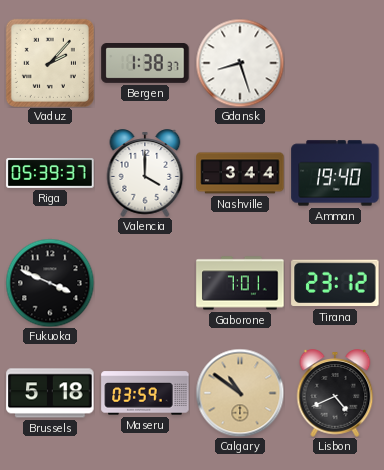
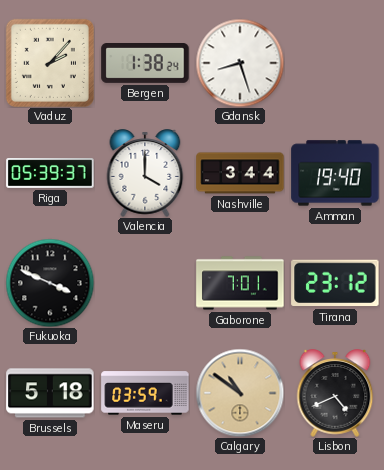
Bergen: 1:38:37 -> 1:38:24 (145, 64)
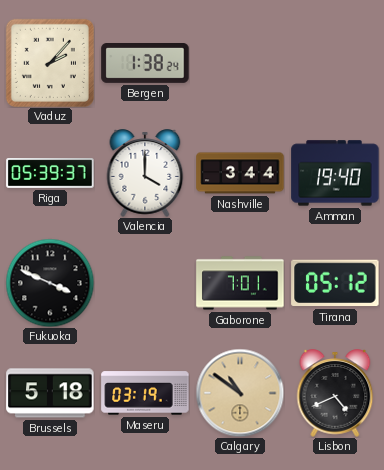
Gdansk: 8:27 -> none (240, 63)
Tirana: 23:12 -> 05:12 (335, 283)
Maseru: 03:59 -> 03:19 (145, 393)
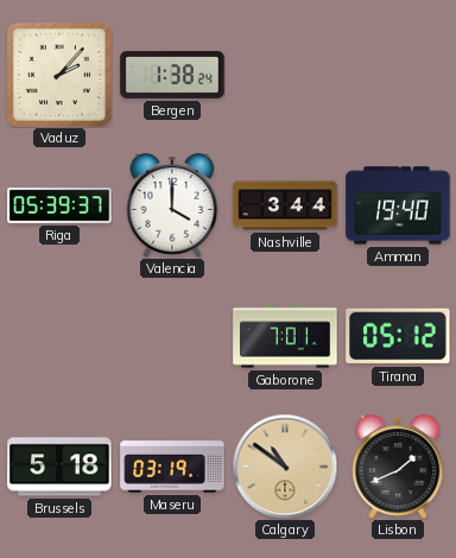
Fukuoka: 3:49 -> none (50, 283)
Lisbon: 4:41 -> 1:41 (398, 467)
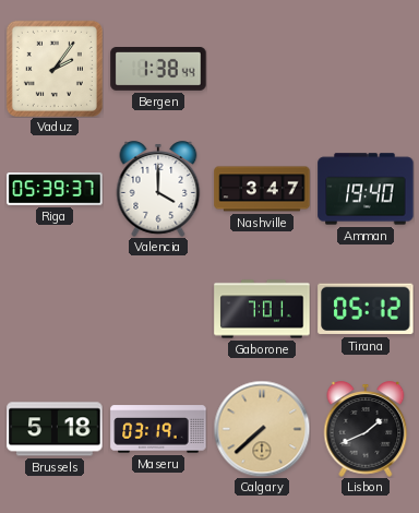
Vaduz: 2:07 -> 2:06 (55, 69)
Bergen: 1:38:24 -> 1:38:44 (158, 70)
Nashville: 3:44 -> 3:47 (262, 189)
Calgary: 10:51 -> 7:38 (262, 429)
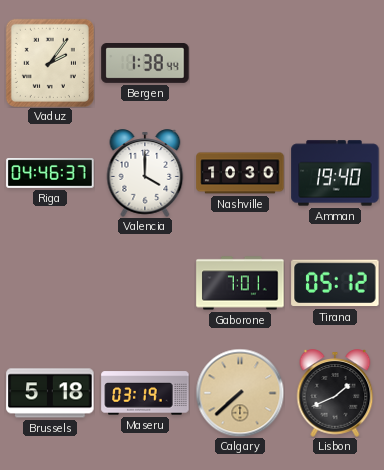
Riga: 05:39 -> 04:46 (50, 173)
Nashville: 3:47 -> 10:30 (240, 173)
